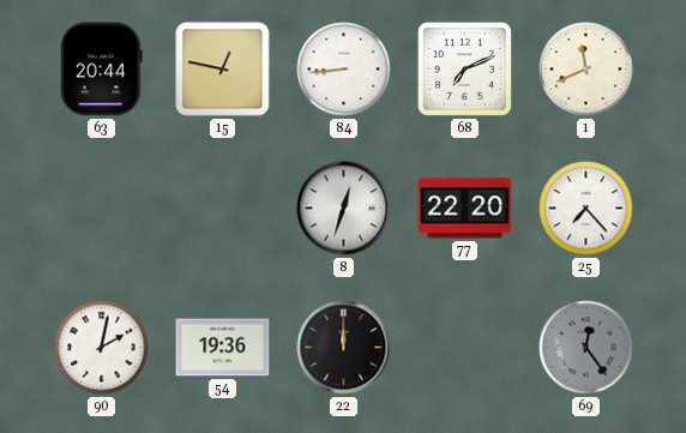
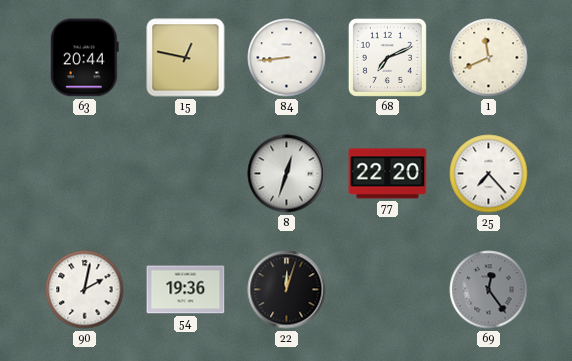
22: 12:00 -> 12:03 (287, 290)
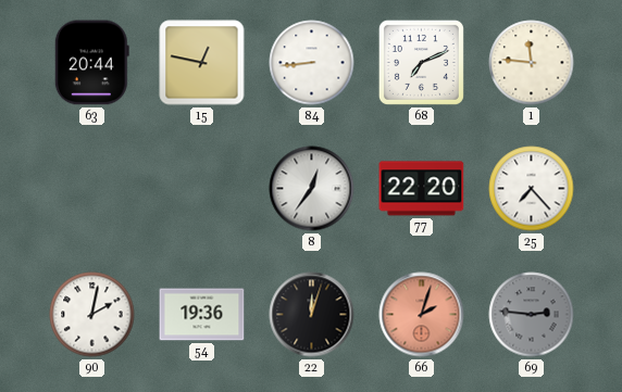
1: 11:41 -> 11:46 (532, 63)
8: 12:33 -> 12:36 (312, 189)
66: none -> 2:03 (422, 315)
69: 12:24 -> 2:46 (532, 315)
